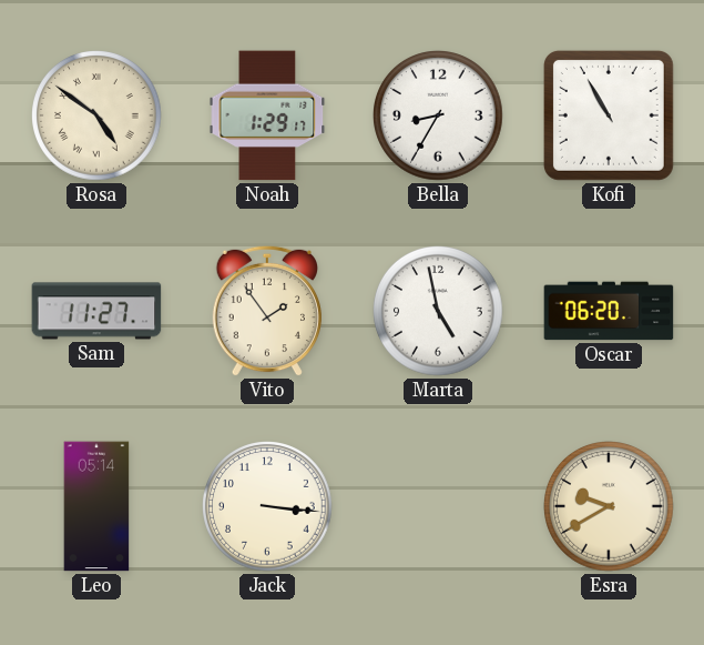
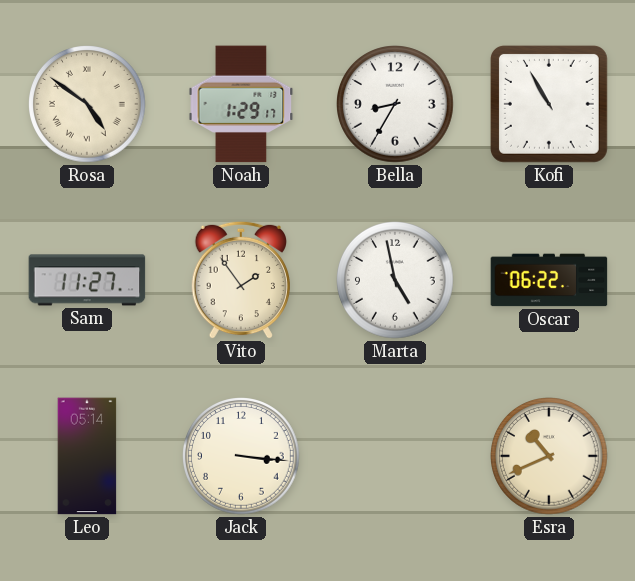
Oscar: 06:20 -> 06:22 (549, 280)
Esra: 9:40 -> 10:41 (550, 457)
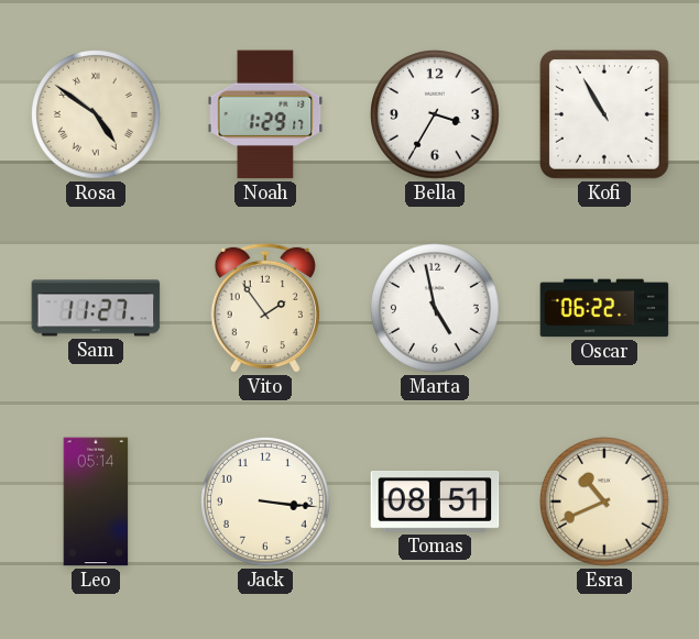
Bella: 8:35 -> 3:35 (436, 115)
Tomas: none -> 08:51 (435, 503)
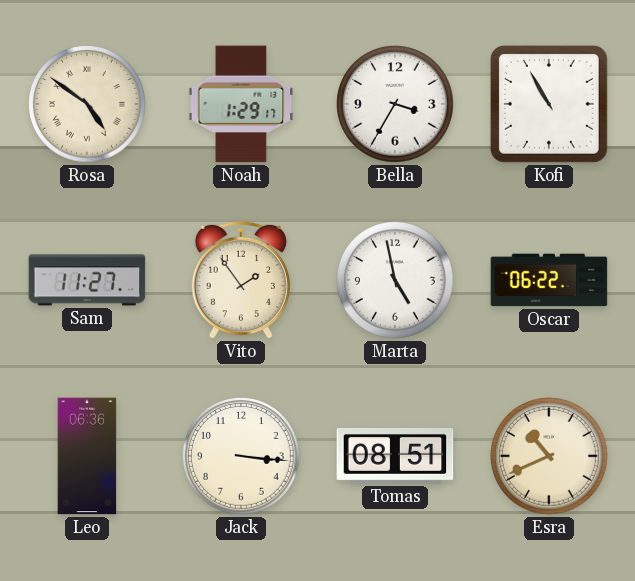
Leo: 05:14 -> 06:36 (87, 456)
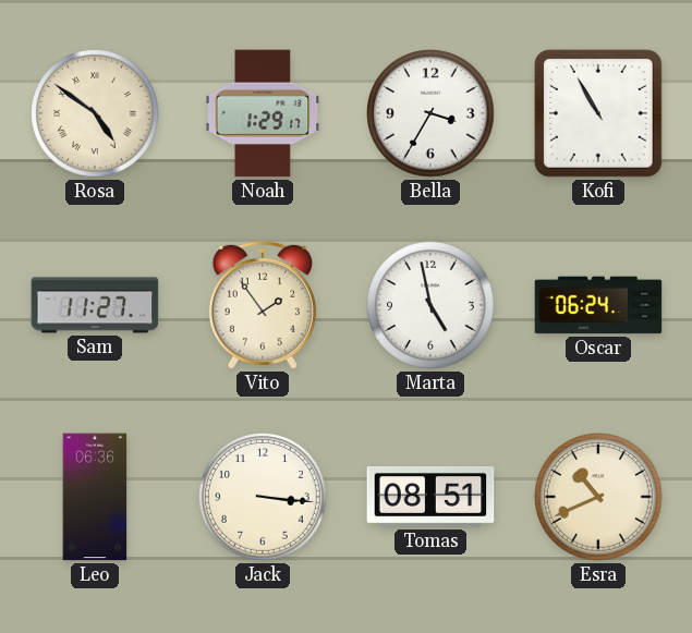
Oscar: 06:22 -> 06:24 (598, 305)
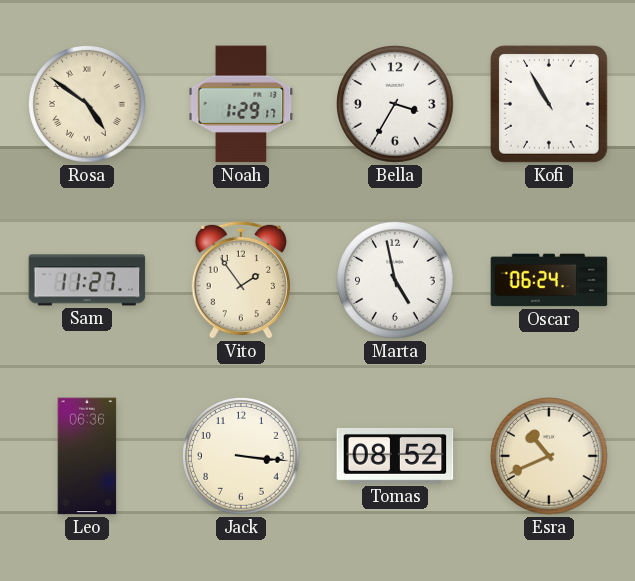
Tomas: 08:51 -> 08:52 (395, 457)
